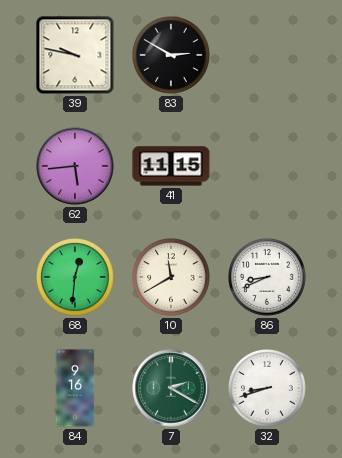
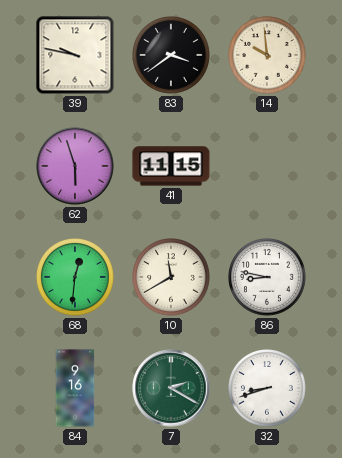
83: 2:50 -> 3:39 (172, 56)
14: none -> 9:59 (268, 56)
62: 5:44 -> 5:57 (75, 166)
86: 8:41 -> 8:47 (268, 278)
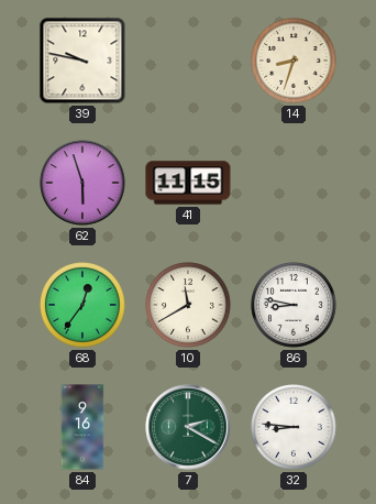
83: 3:39 -> none (172, 56)
14: 9:59 -> 8:33 (295, 62)
68: 12:31 -> 12:36 (84, 306)
32: 8:42 -> 8:46 (295, 428)
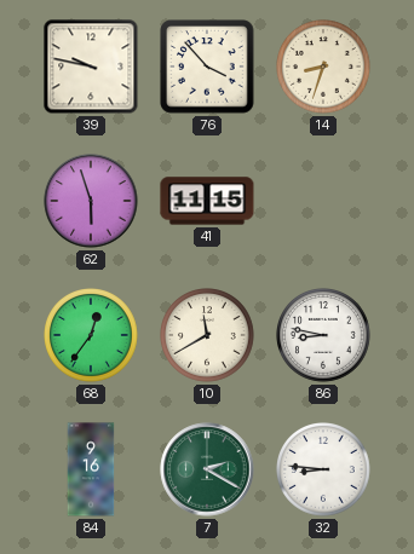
76: none -> 3:53 (207, 67)
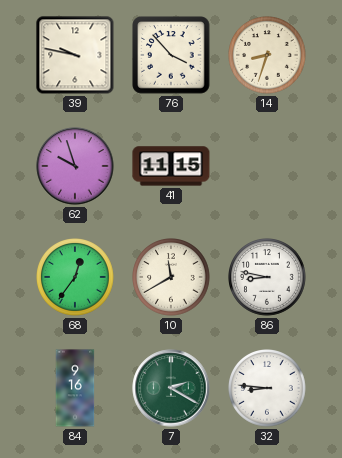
62: 5:57 -> 9:57 (75, 166)
